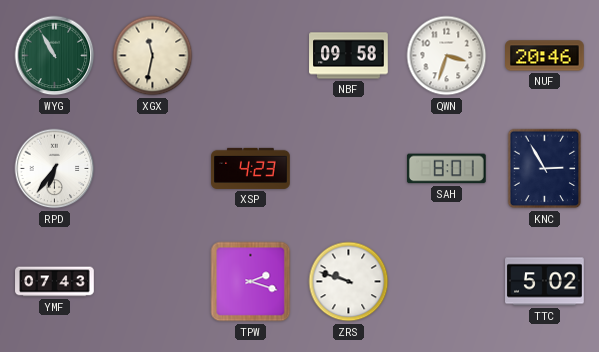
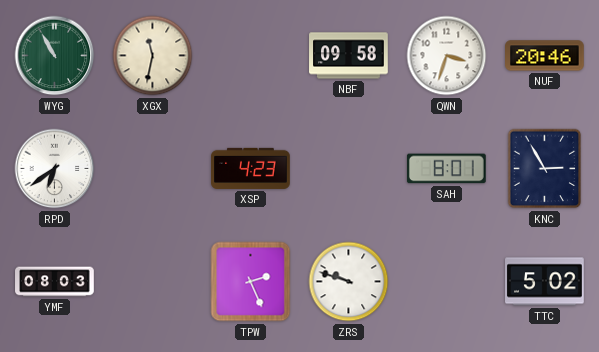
RPD: 6:36 -> 6:39 (55, 169)
YMF: 07:43 -> 08:03 (55, 282)
TPW: 2:18 -> 2:26 (251, 282)
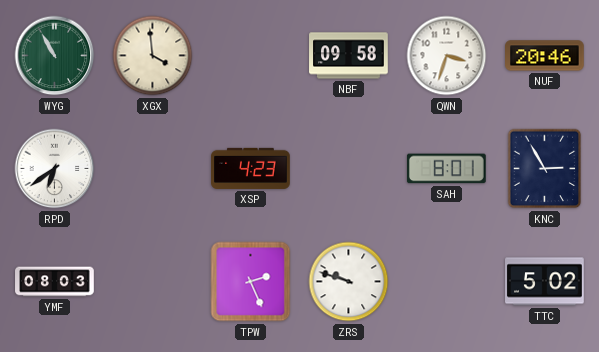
XGX: 11:32 -> 3:59 (153, 56)
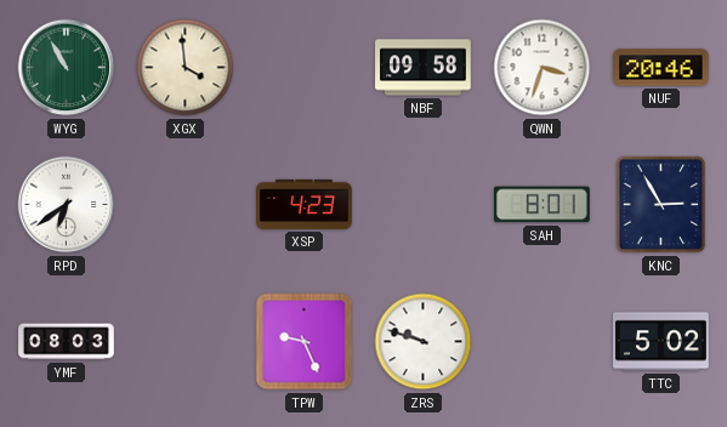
TPW: 2:26 -> 9:26 (305, 342)
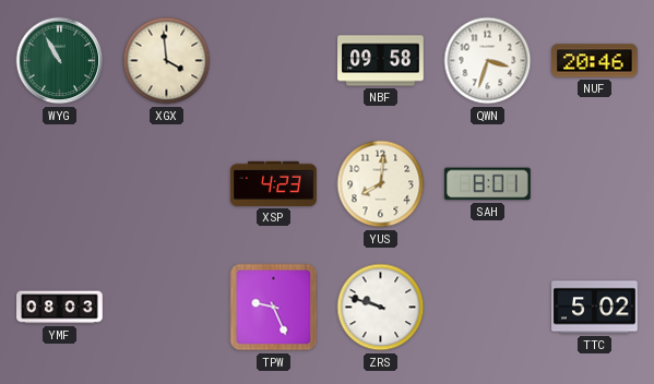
RPD: 6:39 -> none (67, 205)
YUS: none -> 8:01 (381, 184)
KNC: 2:55 -> none (661, 205)
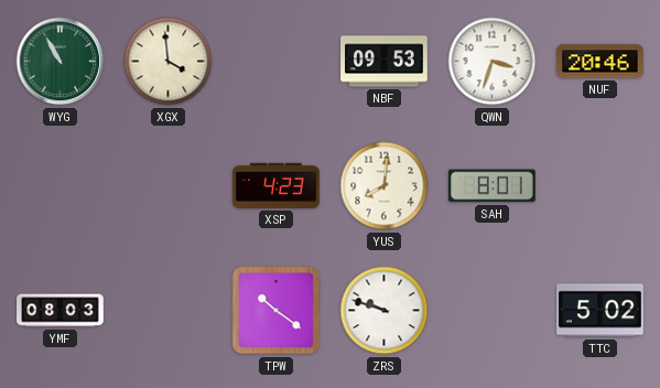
NBF: 09:58 -> 09:53 (385, 62)
TPW: 9:26 -> 10:21 (277, 311)
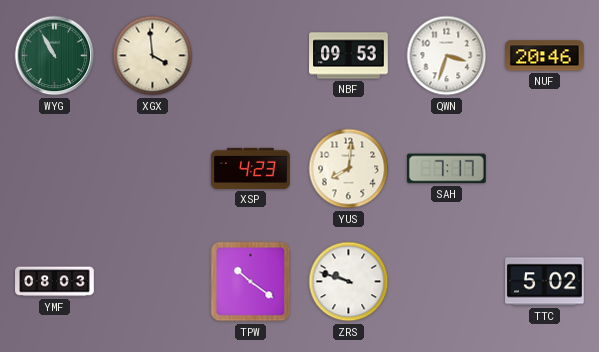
SAH: 8:01 -> 7:17 (447, 169)
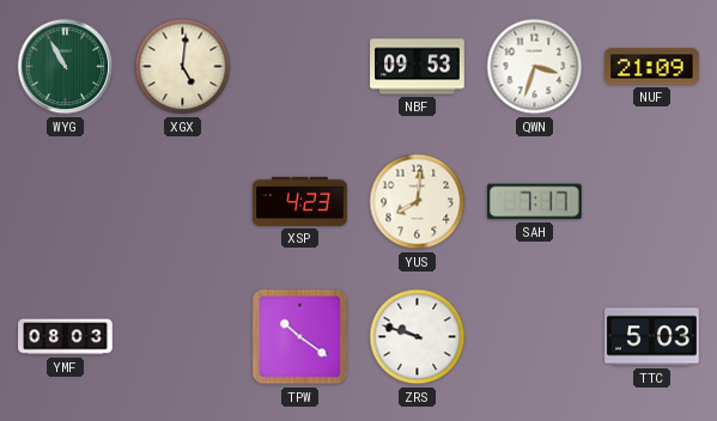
XGX: 3:59 -> 5:01 (183, 67)
NUF: 20:46 -> 21:09 (652, 67)
TTC: 5:02 -> 5:03 (652, 337)
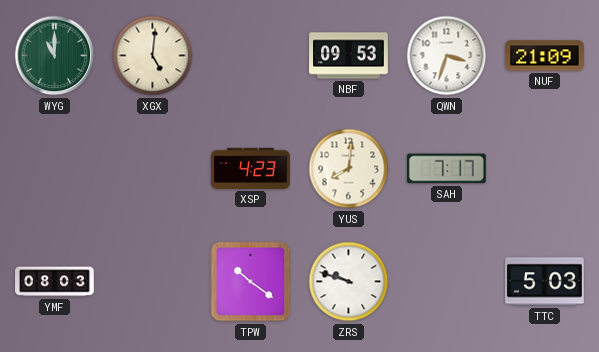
WYG: 10:55 -> 11:00 (55, 56)
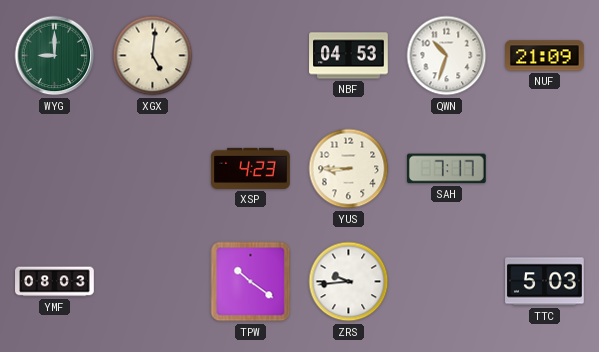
WYG: 11:00 -> 9:00 (55, 56)
NBF: 09:53 -> 04:53 (349, 56)
QWN: 3:33 -> 10:33 (447, 56)
YUS: 8:01 -> 8:45 (349, 169)
ZRS: 9:48 -> 9:44 (349, 282)
